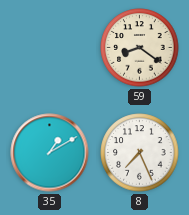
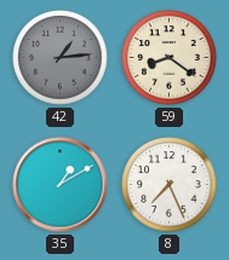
42: none -> 1:14 (61, 58)
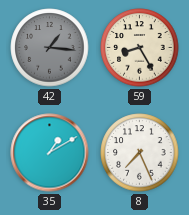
42: 1:14 -> 1:16 (50, 48)
59: 8:21 -> 8:25 (140, 48)
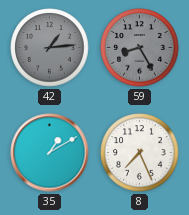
42: 1:16 -> 1:14 (50, 48)
59 dial: cream -> grey (140, 48)
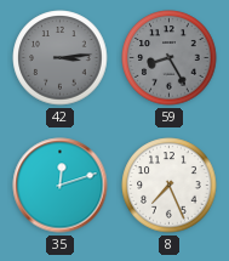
42: 1:14 -> 3:14 (61, 58)
35: 1:10 -> 12:12 (61, 186)
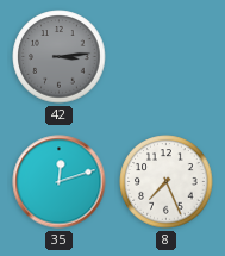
59: 8:25 -> none (170, 58)
